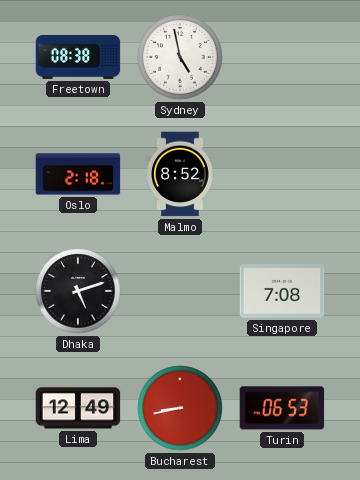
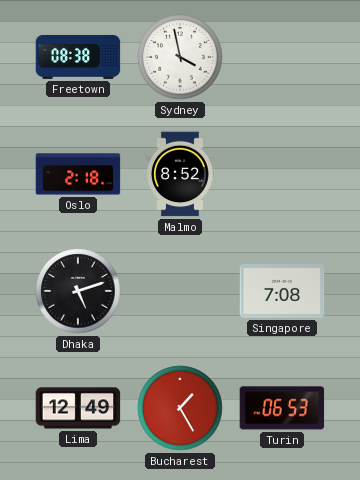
Sydney: 4:58 -> 3:58 (180, 57)
Bucharest: 8:43 -> 1:25 (180, 408)
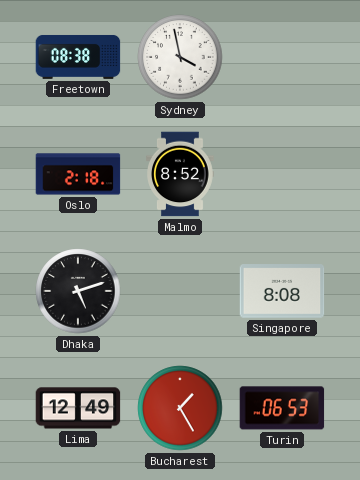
Singapore: 7:08 -> 8:08 (282, 291)
